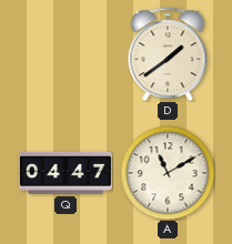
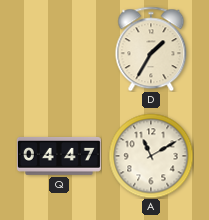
D: 1:39 -> 1:35 (151, 49)
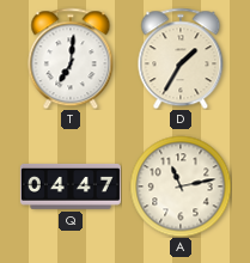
T: none -> 7:01 (71, 59)
A: 11:10 -> 11:13 (181, 186)
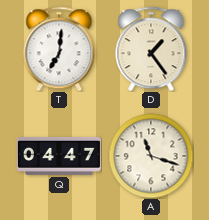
D: 1:35 -> 1:24 (151, 49)
A: 11:13 -> 11:18 (151, 156)
